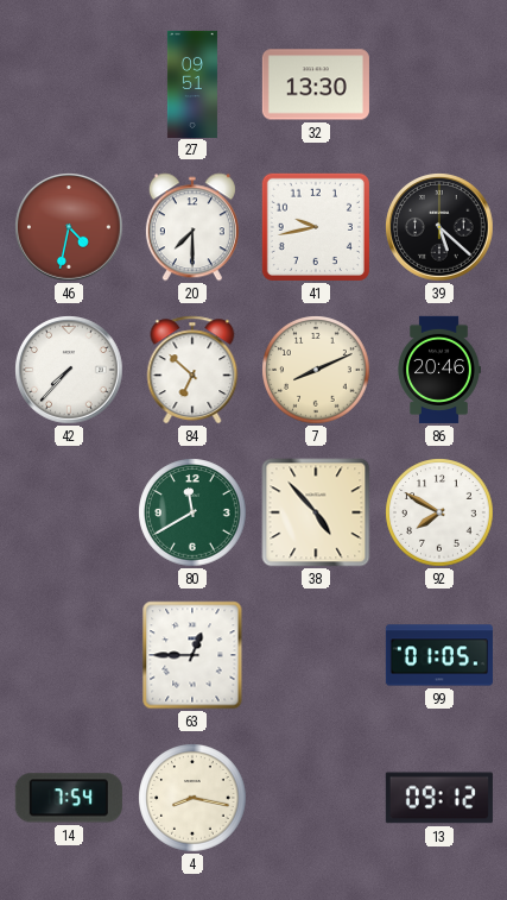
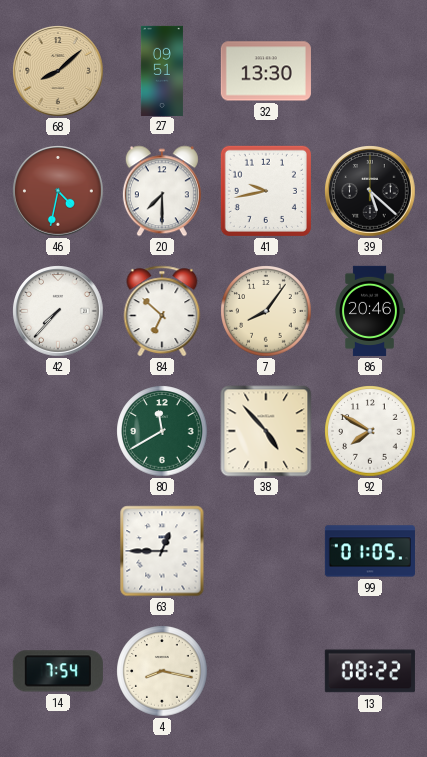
68: none -> 8:08 (58, 71)
7: 8:11 -> 8:06 (266, 311)
13: 09:12 -> 08:22 (370, 671)
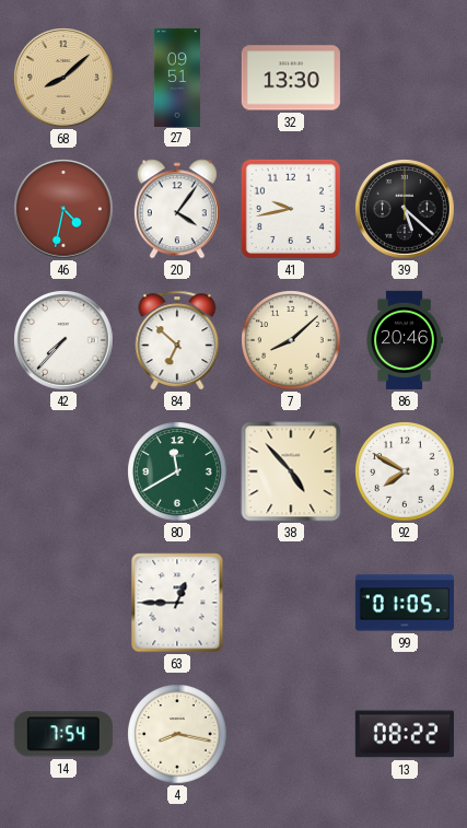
20: 7:30 -> 4:06 (177, 209)
7: 8:06 -> 8:08 (291, 340)
